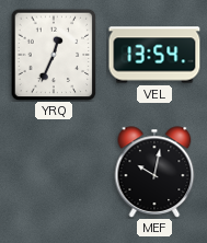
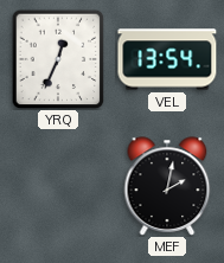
MEF: 10:02 -> 2:02 (167, 186)
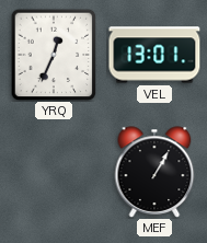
VEL: 13:54 -> 13:01 (154, 55)
MEF: 2:02 -> 1:05 (154, 172)
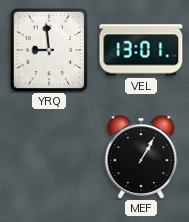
YRQ: 12:34 -> 8:59 (49, 50)
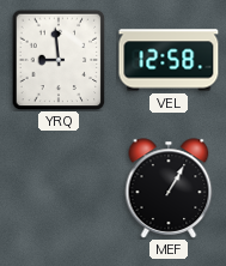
VEL: 13:01 -> 12:58 (169, 60)
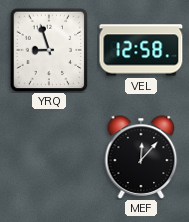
YRQ: 8:59 -> 8:57 (49, 50)
MEF: 1:05 -> 12:07 (141, 157)
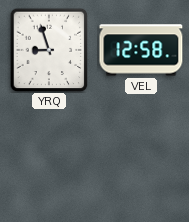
MEF: 12:07 -> none (141, 157)
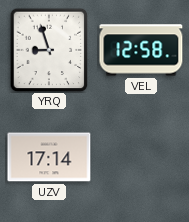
UZV: none -> 17:14 (49, 157)
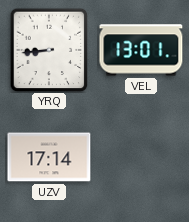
YRQ: 8:57 -> 8:44 (49, 50)
VEL: 12:58 -> 13:01 (141, 50)
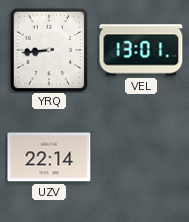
UZV: 17:14 -> 22:14 (49, 157)
